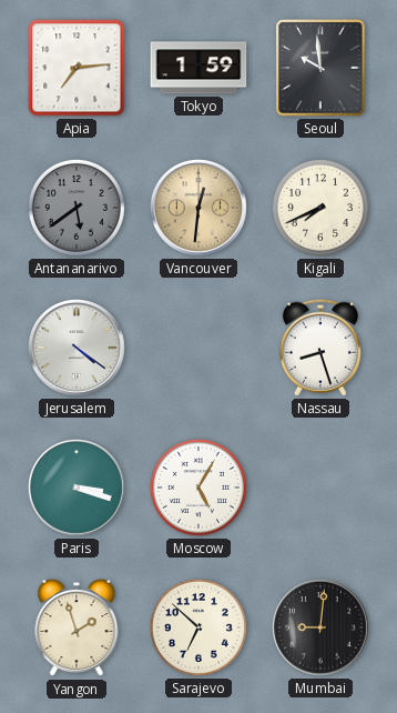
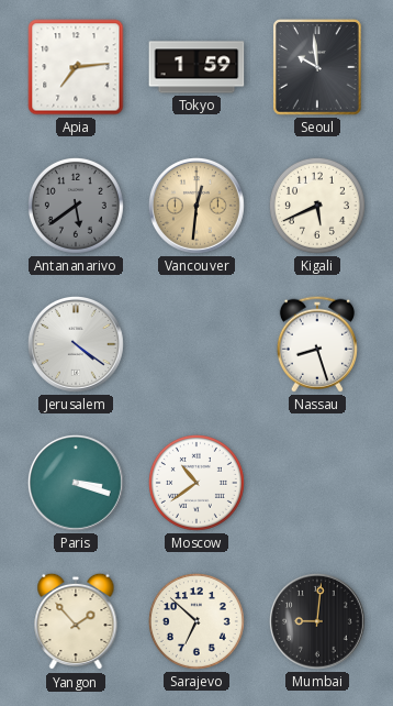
Kigali: 7:41 -> 5:41 (317, 206)
Moscow: 5:05 -> 10:39 (196, 483)
Yangon: 1:57 -> 1:53 (76, 621)
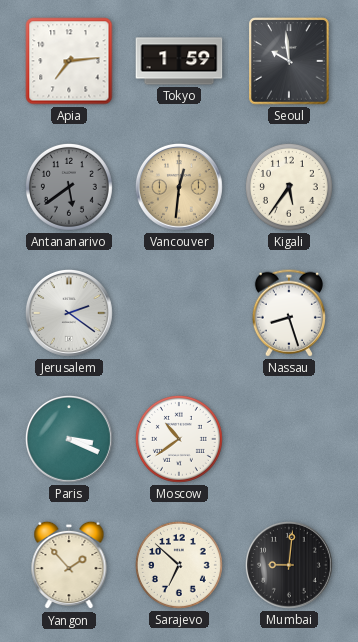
Kigali: 5:41 -> 5:36 (289, 187)
Jerusalem: 4:21 -> 2:21 (69, 313)
Paris: 3:18 -> 3:19 (69, 439)
